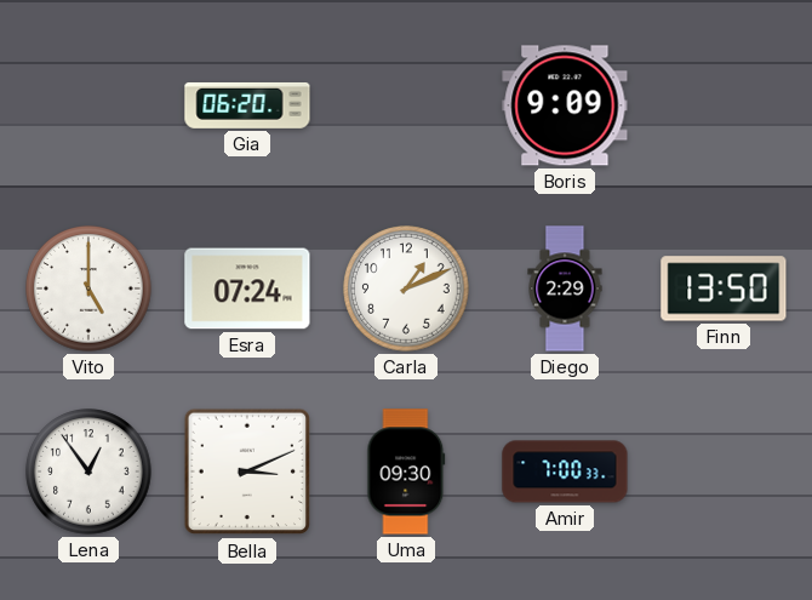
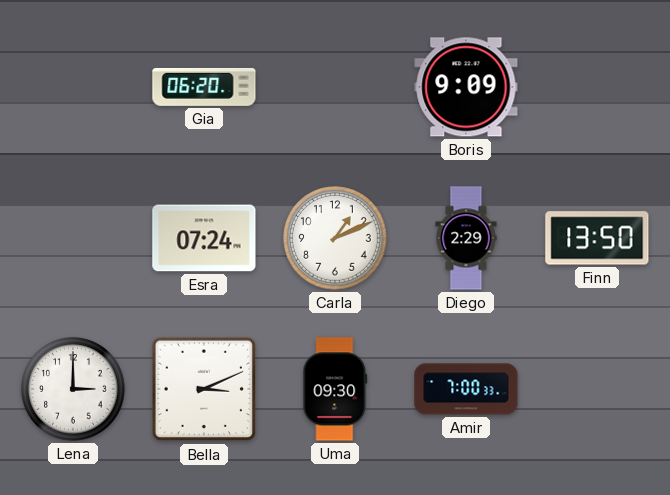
Vito: 5:00 -> none (88, 288)
Lena: 12:54 -> 3:00 (73, 389)
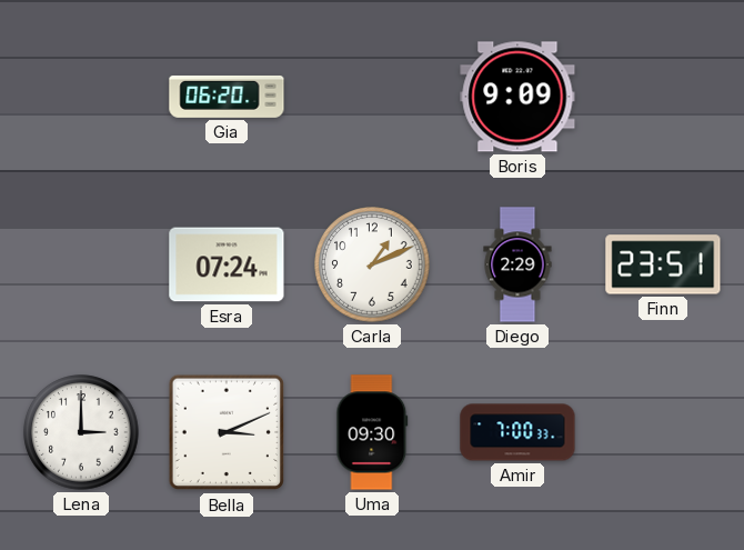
Finn: 13:50 -> 23:51 (663, 264)
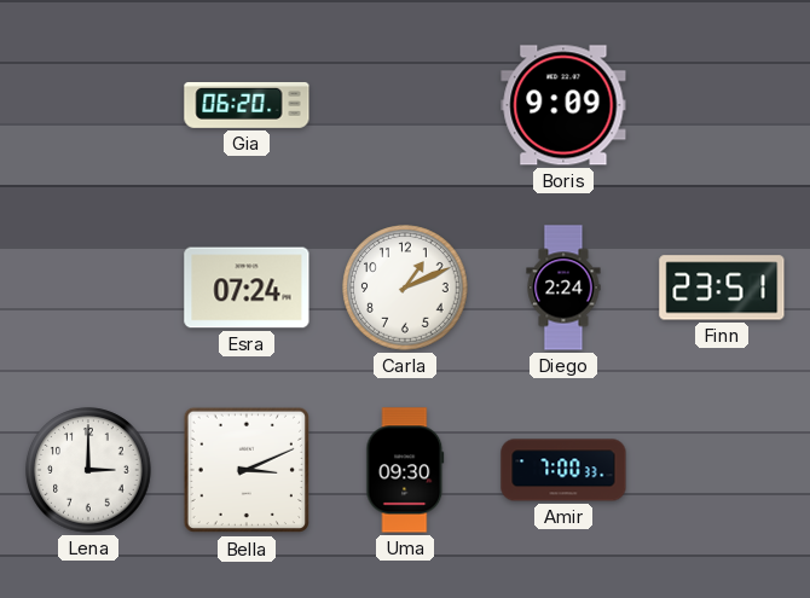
Diego: 2:29 -> 2:24 (563, 288)
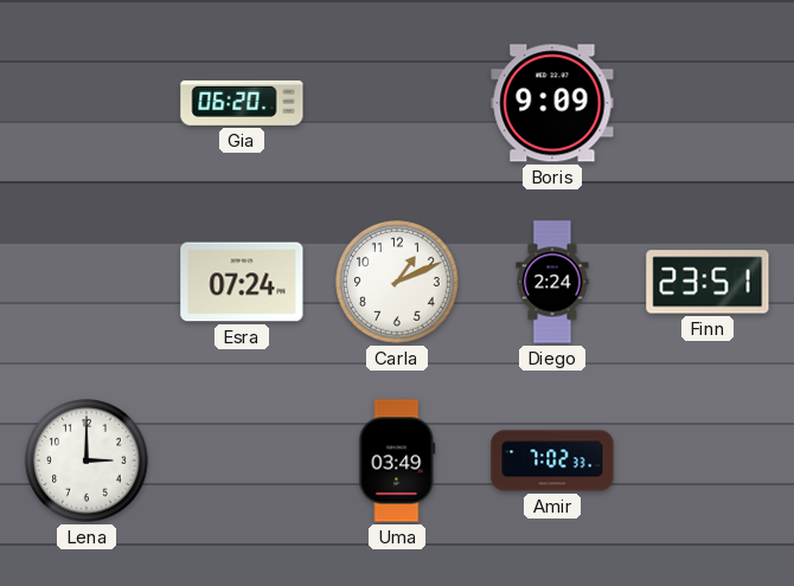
Bella: 3:11 -> none (247, 470)
Uma: 09:30 -> 03:49 (397, 461)
Amir: 7:00 -> 7:02 (552, 461)
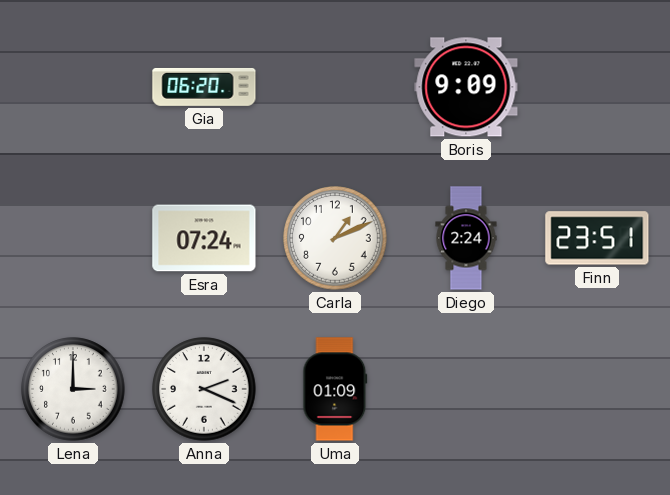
Anna: none -> 2:19 (204, 389)
Uma: 03:49 -> 01:09 (335, 389)
Amir: 7:02 -> none (552, 461)
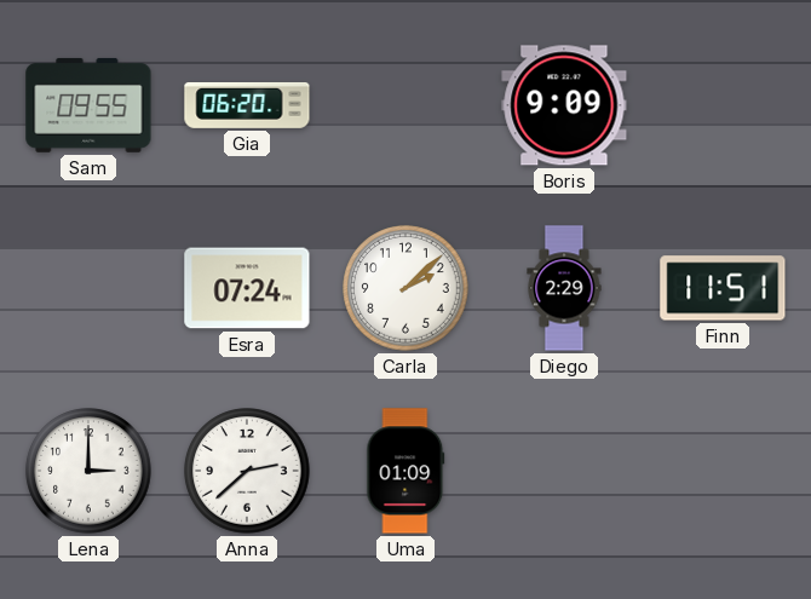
Sam: none -> 09:55 (88, 105)
Carla: 1:11 -> 2:08 (405, 288)
Diego: 2:24 -> 2:29 (564, 288)
Finn: 23:51 -> 11:51 (723, 288)
Anna: 2:19 -> 2:38 (247, 471)
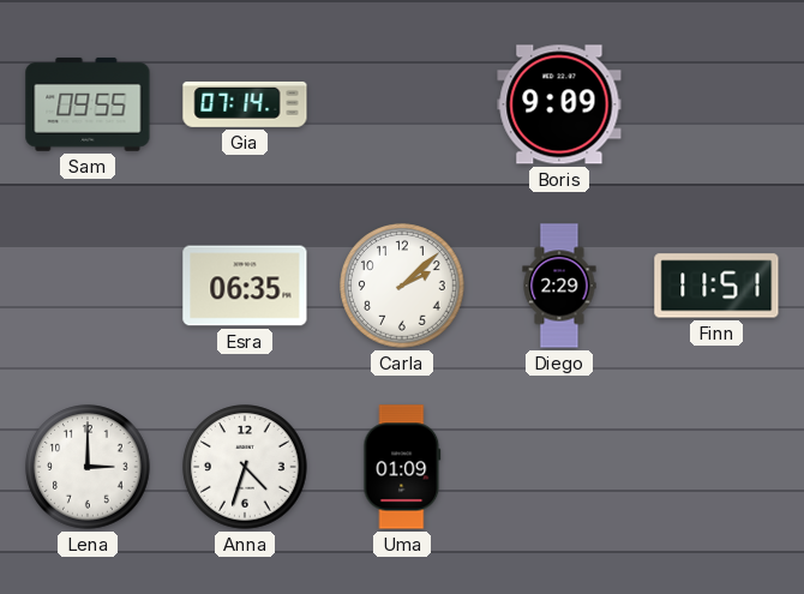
Gia: 06:20 -> 07:14 (245, 104)
Esra: 07:24 -> 06:35 (245, 286)
Anna: 2:38 -> 4:33 (245, 467)
